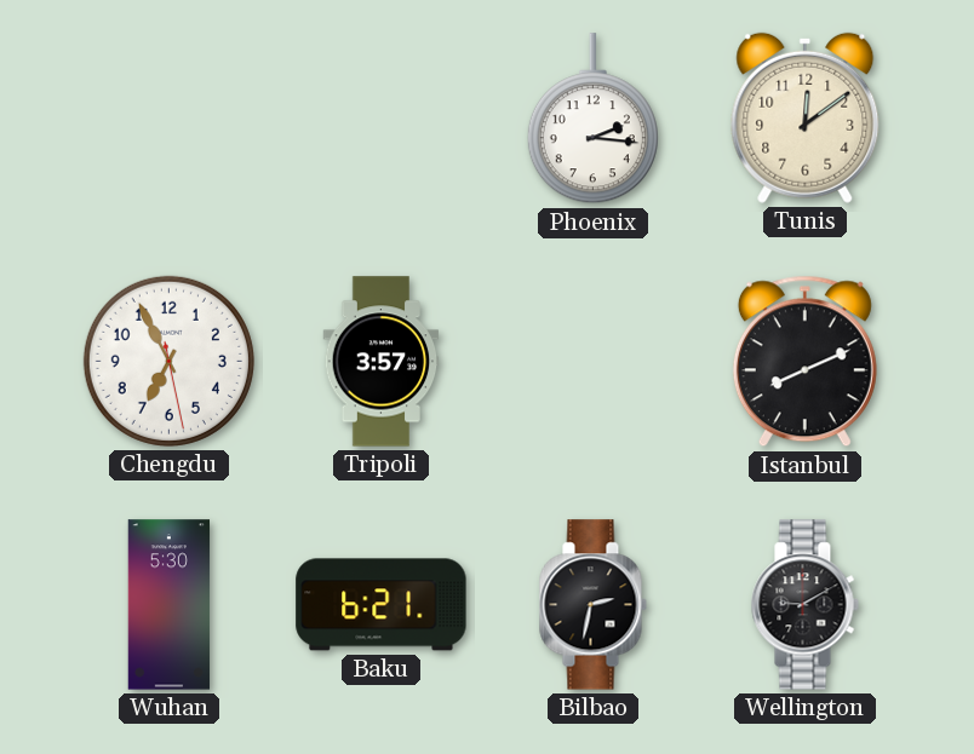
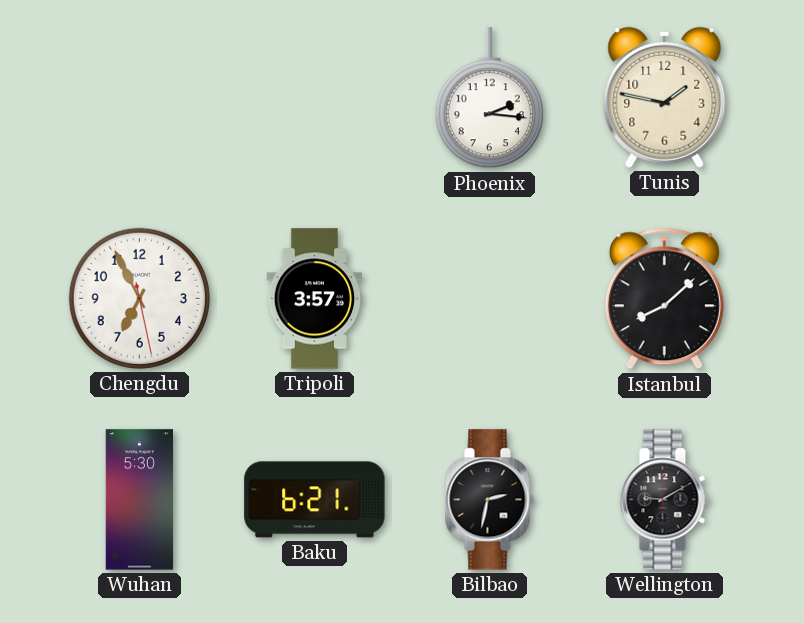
Tunis: 12:09 -> 1:47 (665, 97)
Istanbul: 8:11 -> 8:08 (664, 299)
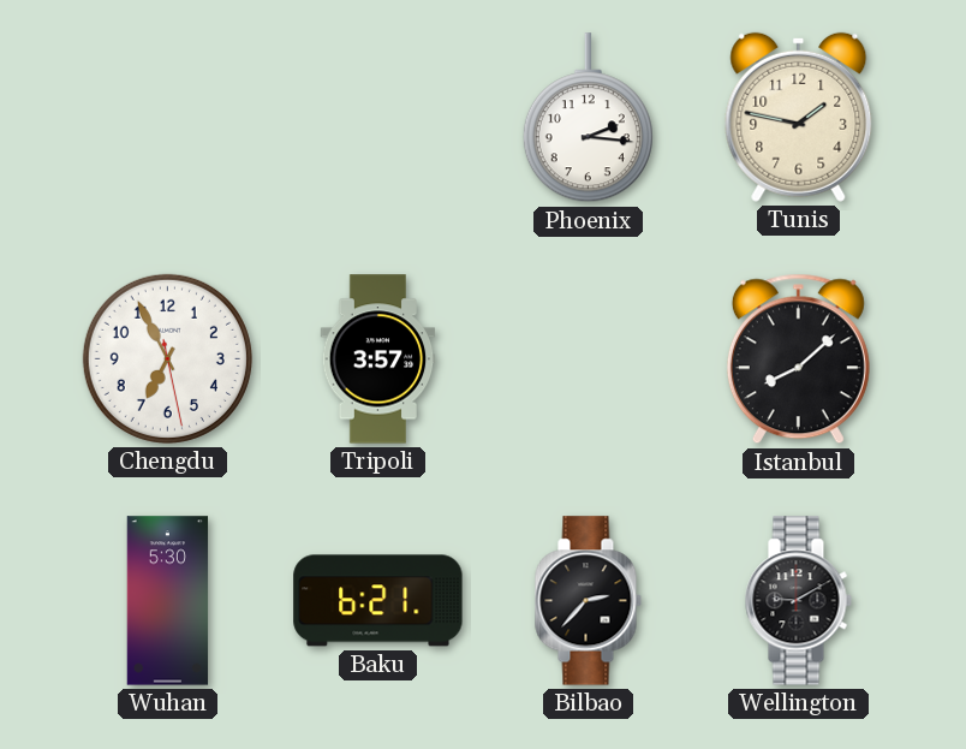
Bilbao: 2:32 -> 2:37 (588, 601)
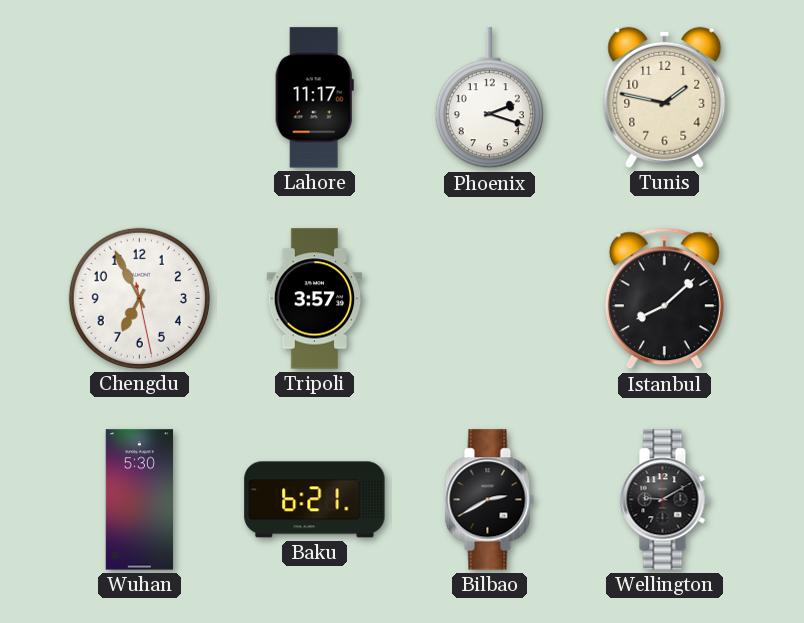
Lahore: none -> 11:17 (314, 98)
Phoenix: 2:16 -> 2:18 (489, 98)
Bilbao: 2:37 -> 2:40 (489, 500)
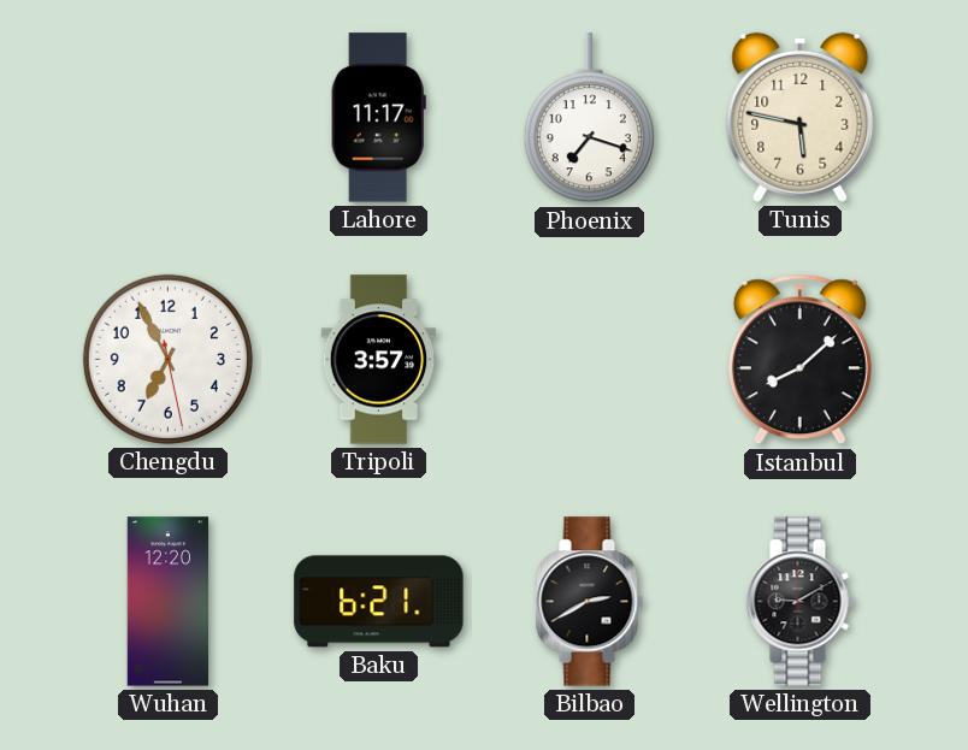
Phoenix: 2:18 -> 7:18 (589, 118)
Tunis: 1:47 -> 5:47 (801, 117)
Wuhan: 5:30 -> 12:20 (169, 602)
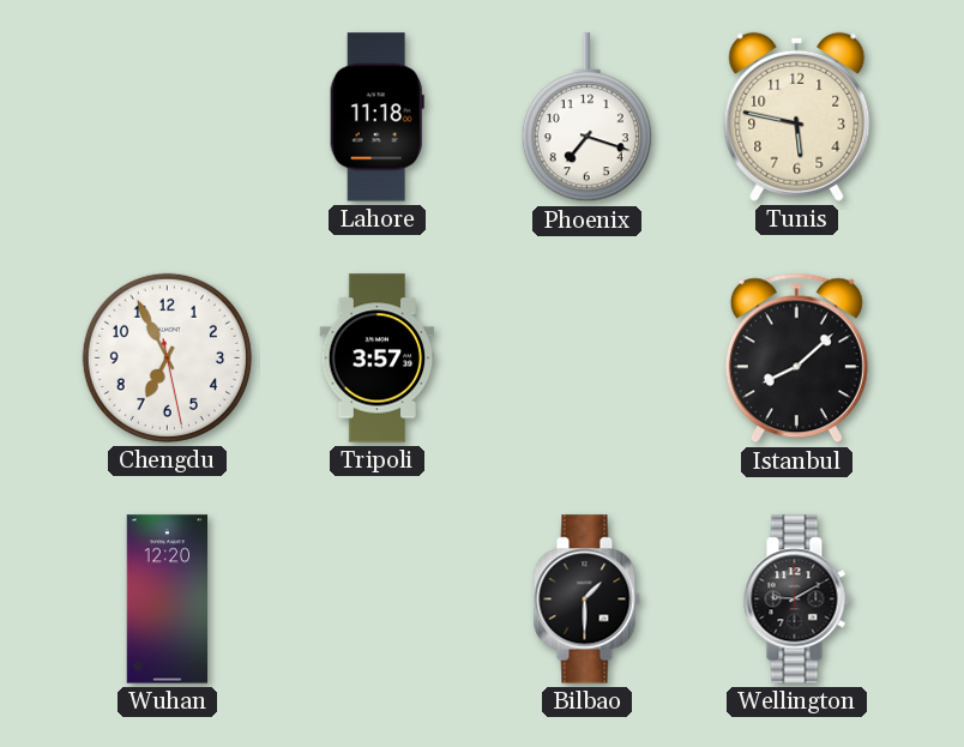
Lahore: 11:17 -> 11:18 (376, 118)
Baku: 6:21 -> none (379, 602)
Bilbao: 2:40 -> 1:30 (586, 600)
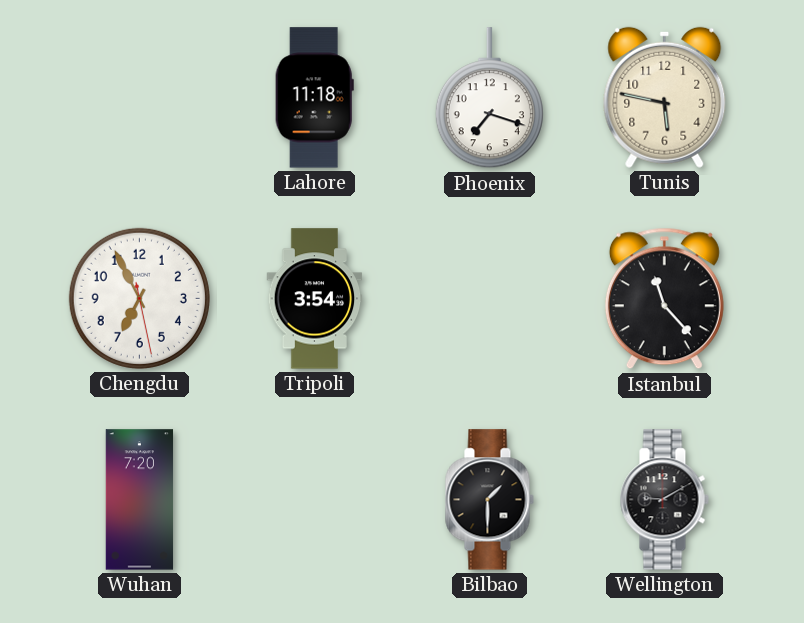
Tripoli: 3:57 -> 3:54 (315, 299)
Istanbul: 8:08 -> 11:23 (664, 299)
Wuhan: 12:20 -> 7:20 (140, 500)
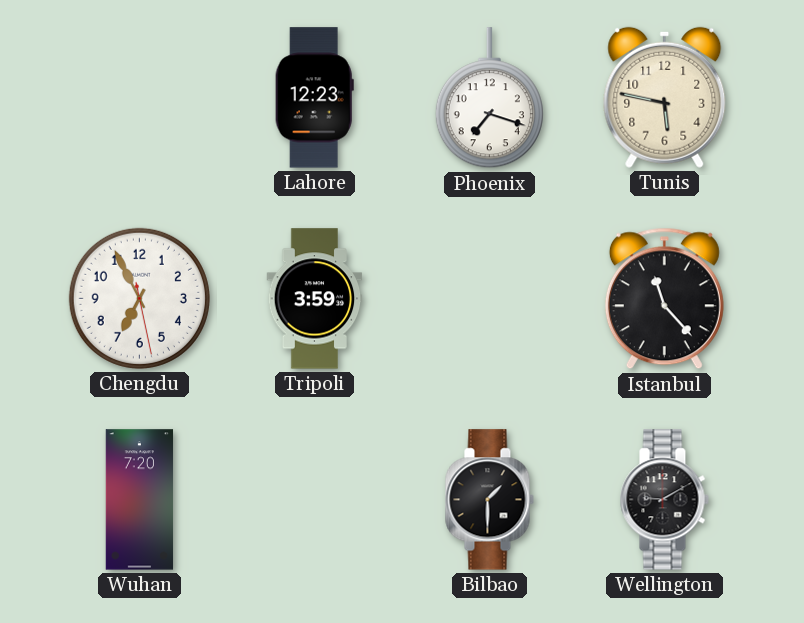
Lahore: 11:18 -> 12:23 (314, 98)
Tripoli: 3:54 -> 3:59 (315, 299)
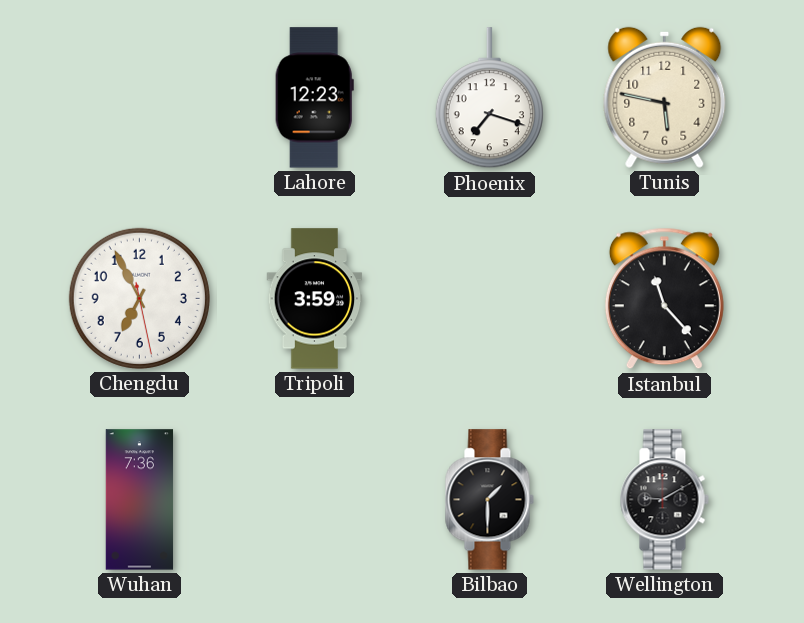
Wuhan: 7:20 -> 7:36 (140, 500)
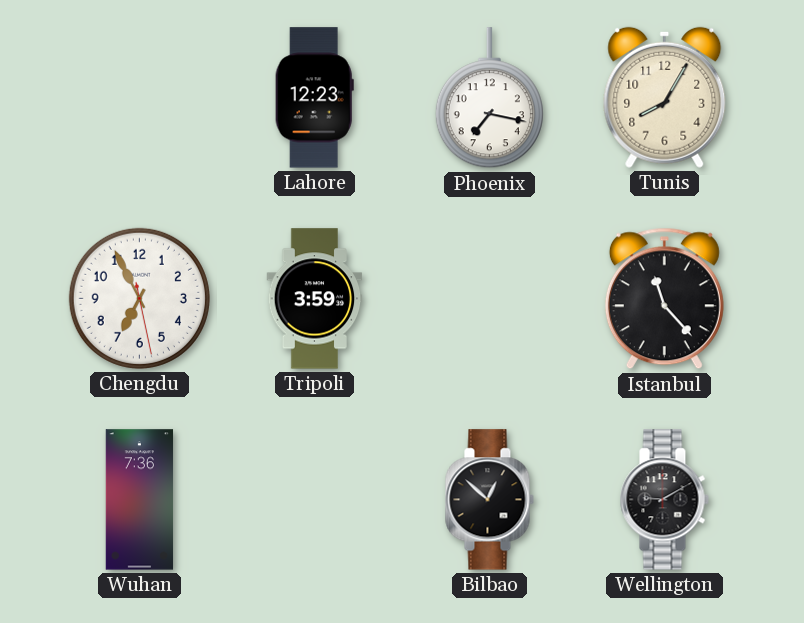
Phoenix: 7:18 -> 7:17 (489, 98)
Tunis: 5:47 -> 8:05 (665, 97)
Bilbao: 1:30 -> 12:52 (489, 500)
